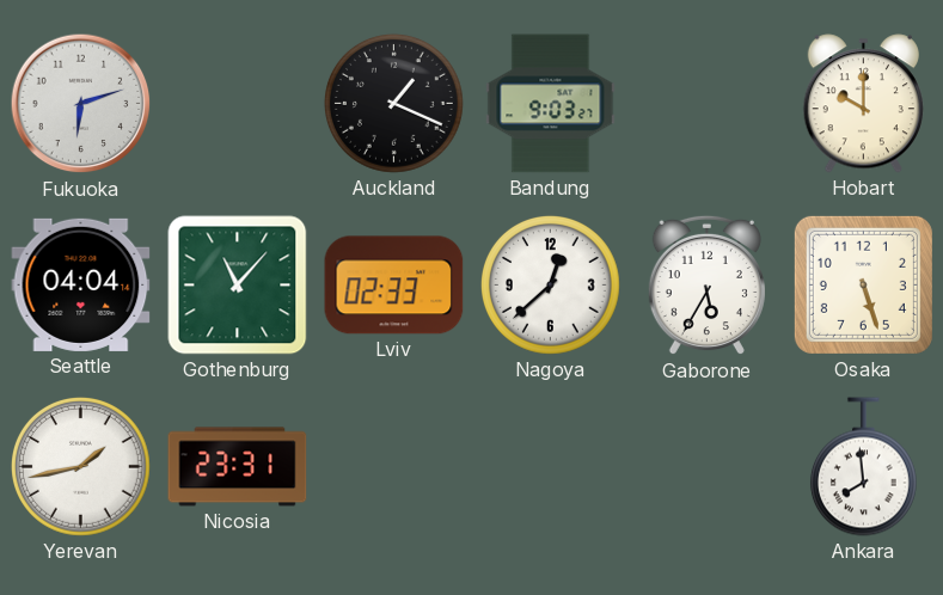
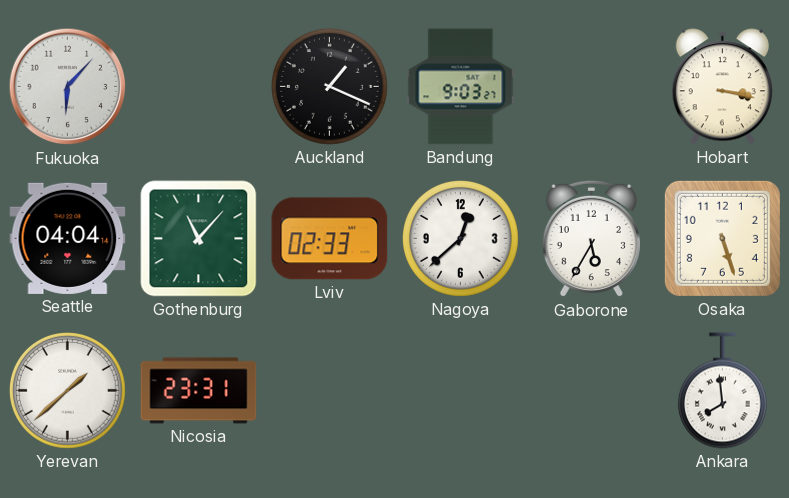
Fukuoka: 6:12 -> 6:07 (68, 87)
Hobart: 10:00 -> 3:17 (722, 87)
Yerevan: 1:43 -> 1:38 (67, 390)
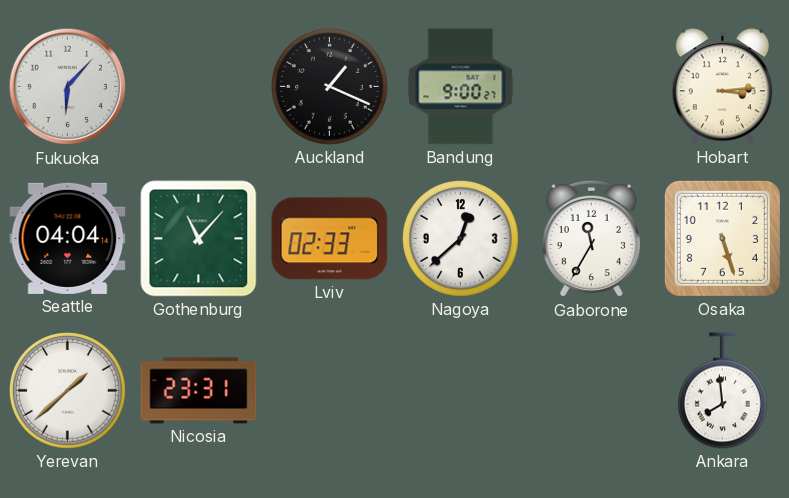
Bandung: 9:03 -> 9:00 (461, 87)
Hobart: 3:17 -> 3:14 (722, 87)
Gaborone: 5:35 -> 11:35 (591, 239)
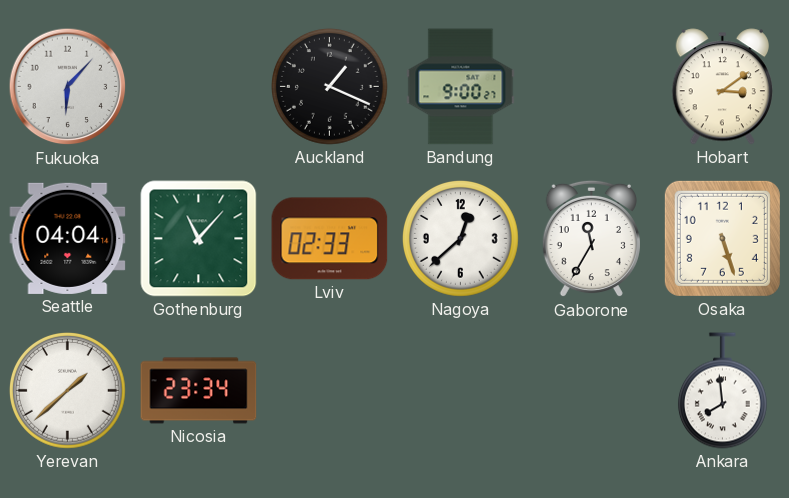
Hobart: 3:14 -> 3:09 (722, 87)
Nicosia: 23:31 -> 23:34 (199, 391)
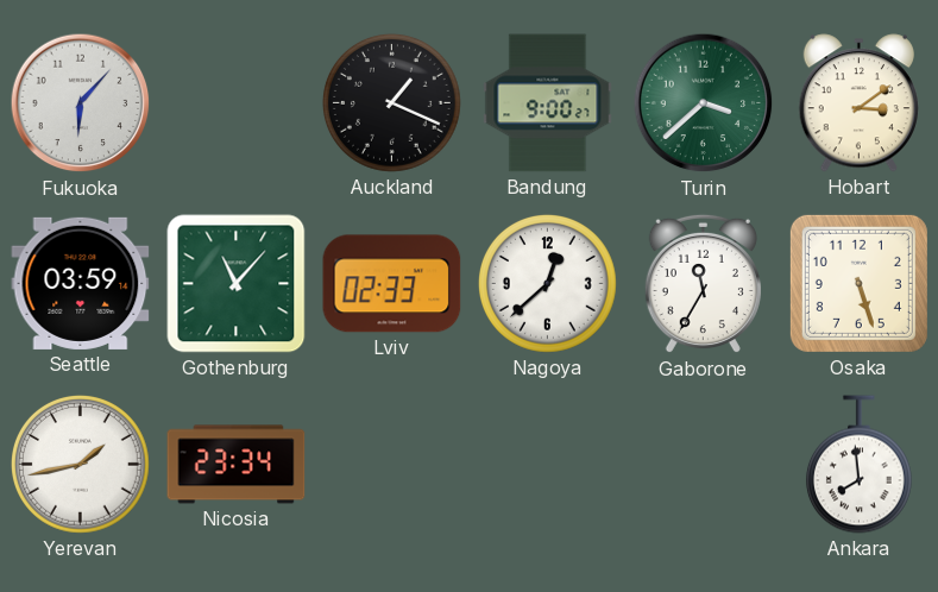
Turin: none -> 3:38 (704, 103)
Seattle: 04:04 -> 03:59 (81, 283)
Yerevan: 1:38 -> 1:43 (80, 464)
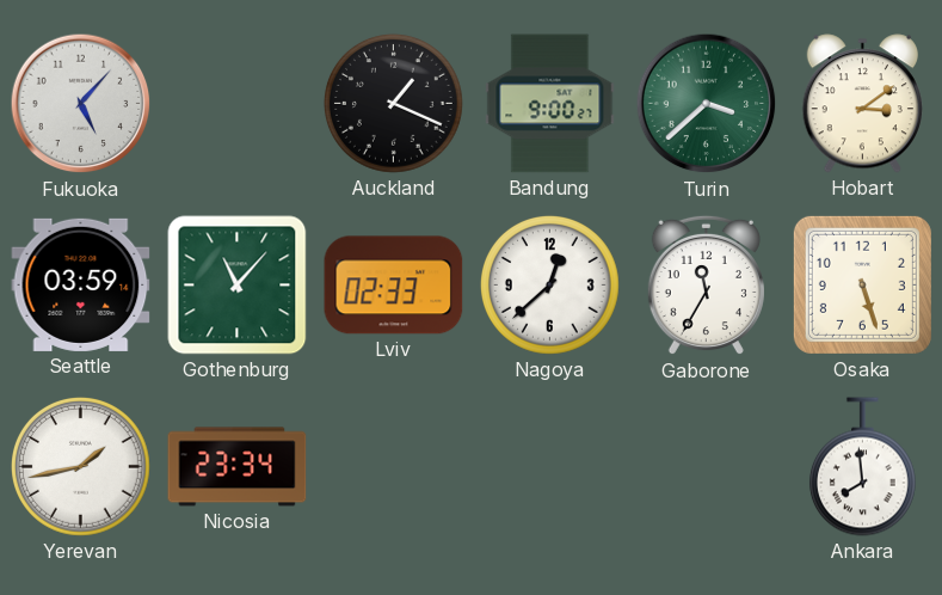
Fukuoka: 6:07 -> 5:07 (81, 104)
